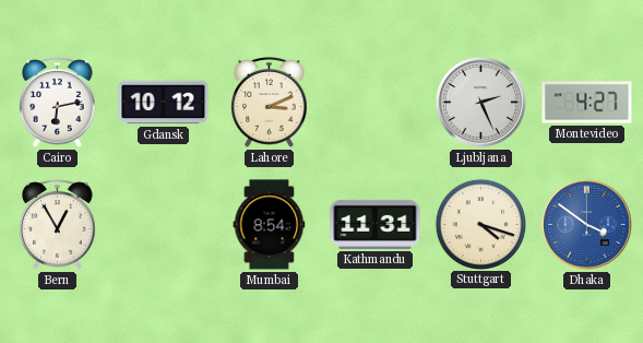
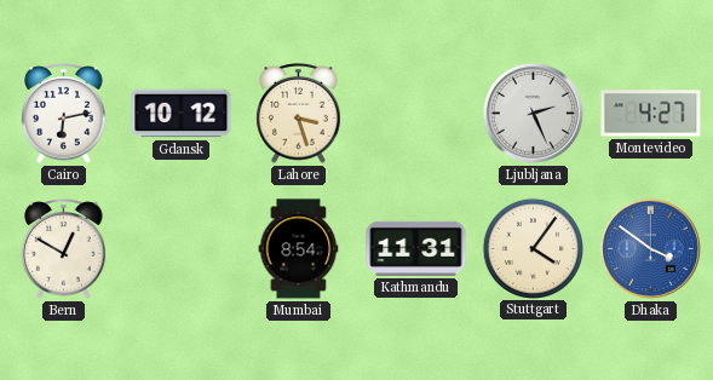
Lahore: 3:11 -> 3:27 (299, 114)
Bern: 12:55 -> 12:50 (64, 249)
Stuttgart: 4:18 -> 4:06 (533, 248)
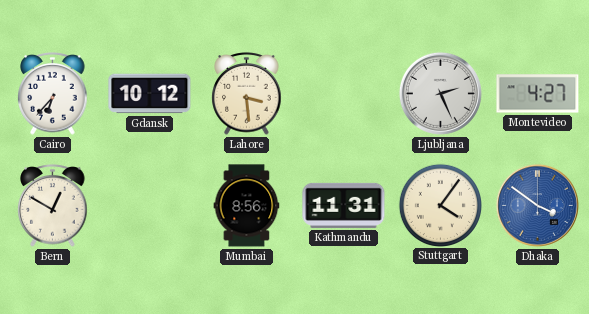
Cairo: 6:13 -> 6:37 (53, 94)
Lahore: 3:27 -> 3:29 (247, 94)
Mumbai: 8:54 -> 8:56 (247, 206)
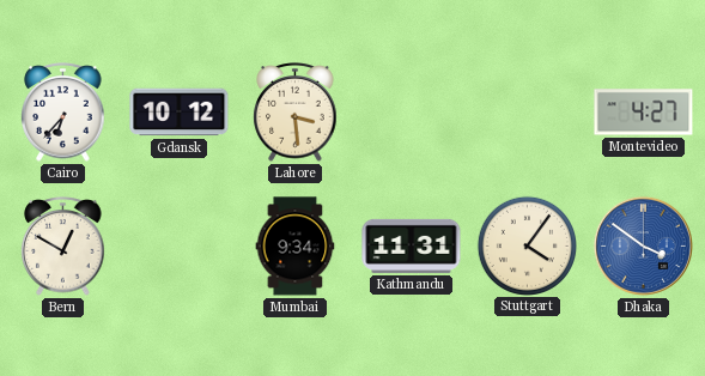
Ljubljana: 2:26 -> none (440, 93)
Mumbai: 8:56 -> 9:34 (296, 247)
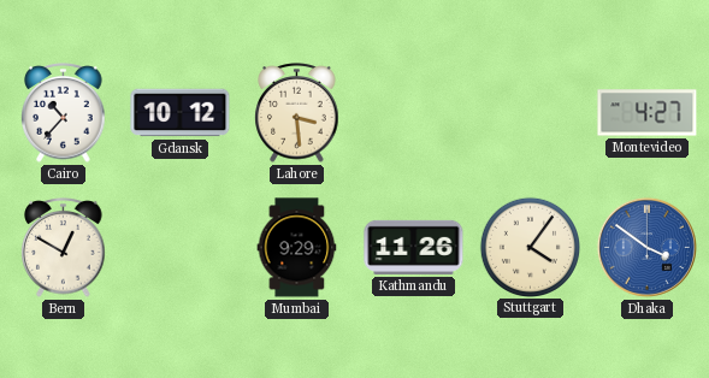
Cairo: 6:37 -> 10:37 (64, 113)
Mumbai: 9:34 -> 9:29 (297, 248)
Kathmandu: 11:31 -> 11:26 (414, 247)
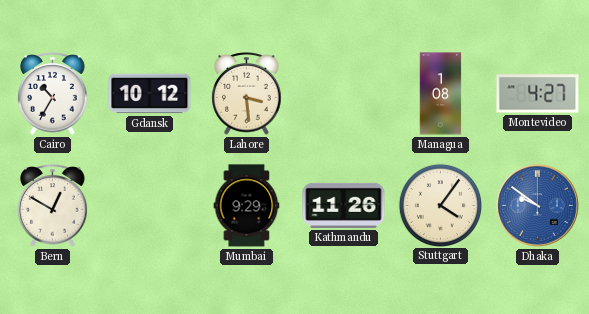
Cairo: 10:37 -> 10:35 (53, 94)
Managua: none -> 1:08 (441, 94)
Dhaka: 3:51 -> 9:51 (537, 205)
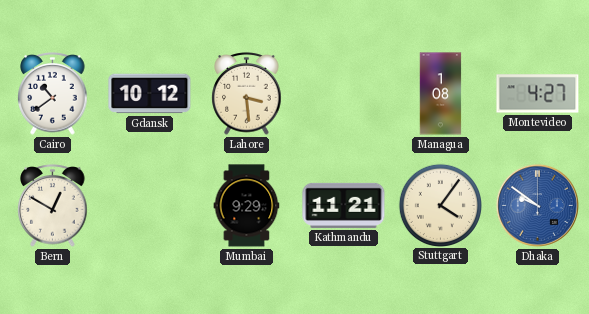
Cairo: 10:35 -> 10:39 (53, 94)
Kathmandu: 11:26 -> 11:21 (344, 205)
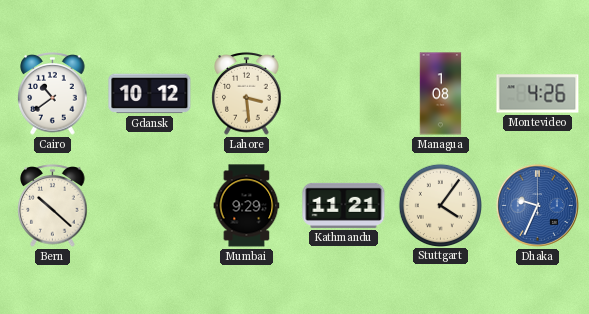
Montevideo: 4:27 -> 4:26 (538, 94)
Bern: 12:50 -> 10:22 (53, 206)
Dhaka: 9:51 -> 9:34 (537, 205)
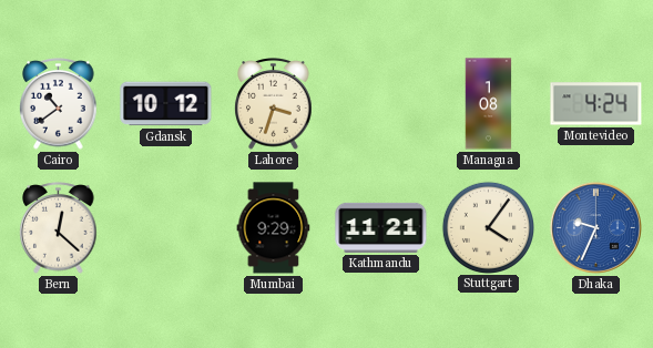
Lahore: 3:29 -> 3:33 (274, 104)
Montevideo: 4:26 -> 4:24 (596, 104)
Bern: 10:22 -> 12:22 (59, 228)
